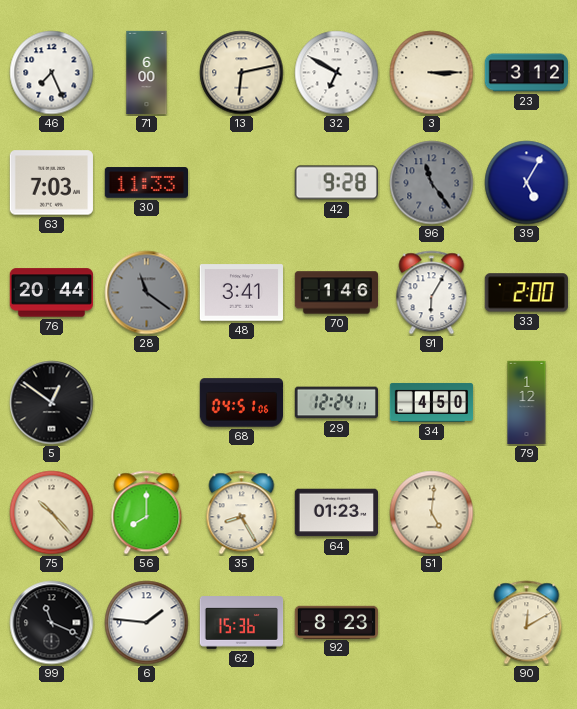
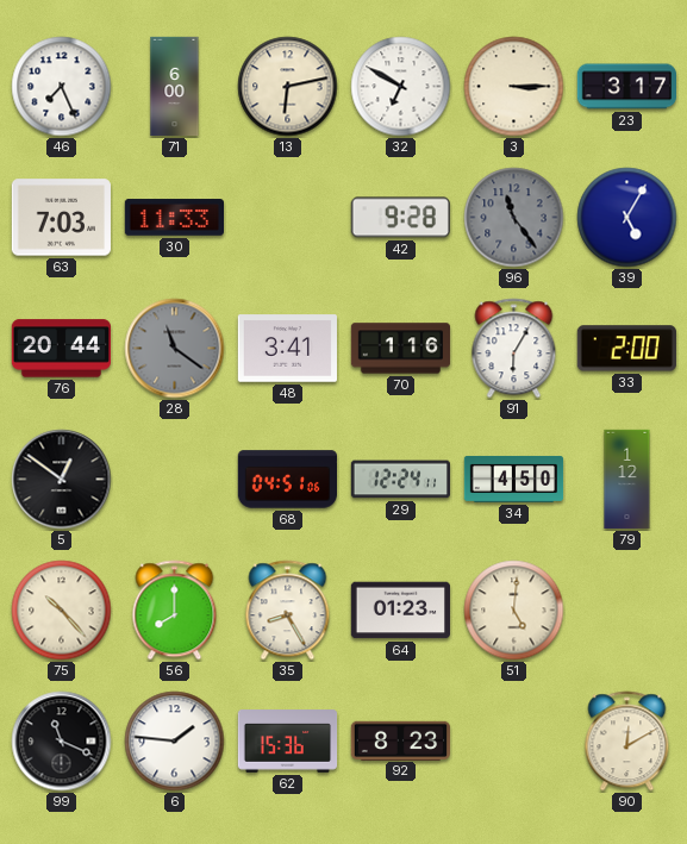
23: 3:12 -> 3:17 (626, 87)
70: 1:46 -> 1:16 (401, 349)
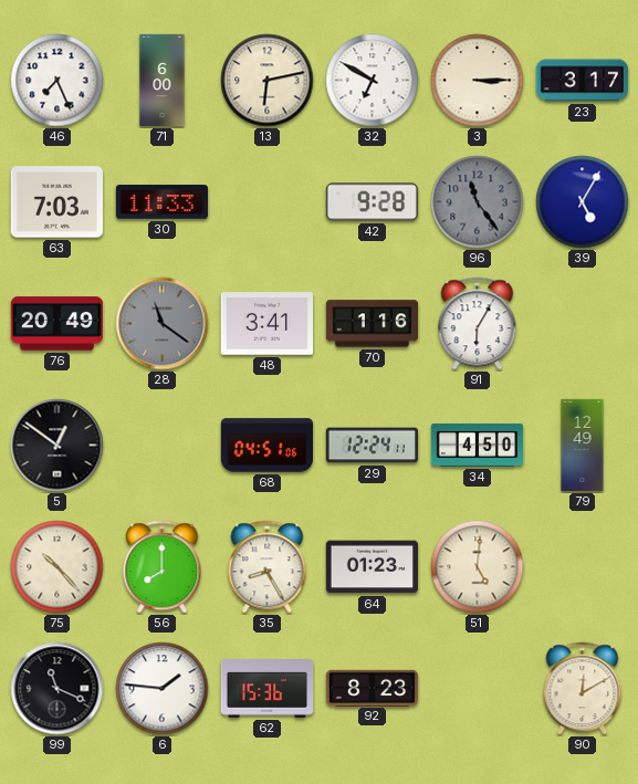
76: 20:44 -> 20:49 (56, 324)
33: 2:00 -> none (626, 349)
79: 1:12 -> 12:49 (583, 446)
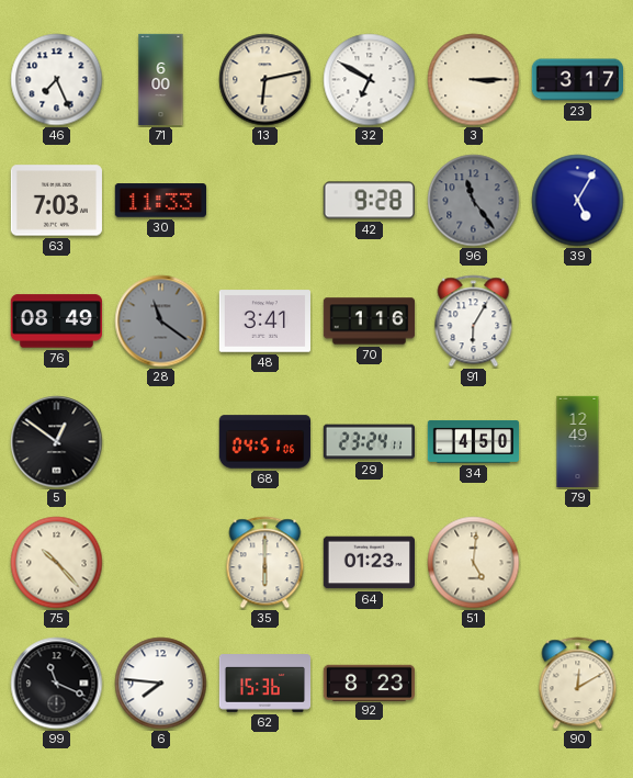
76: 20:49 -> 08:49 (56, 322)
29: 12:24 -> 23:24 (369, 442)
56: 8:00 -> none (163, 567)
35: 8:25 -> 6:00 (265, 563)
6: 1:46 -> 7:46 (161, 684)
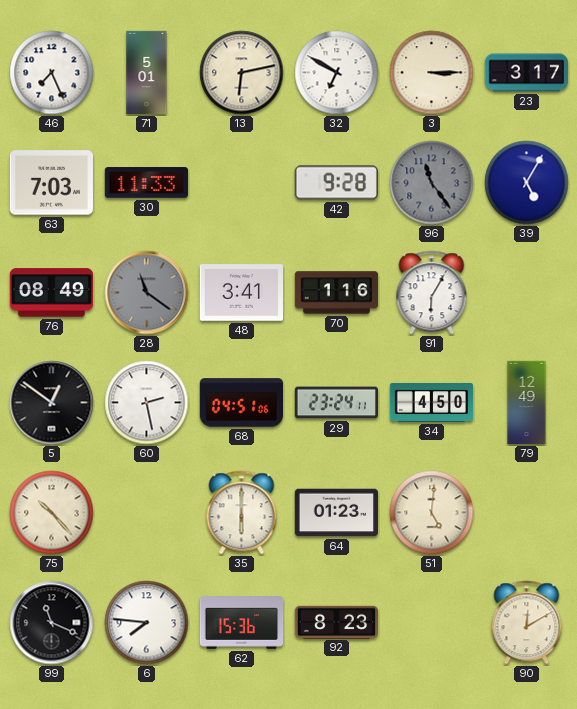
71: 6:00 -> 5:01 (147, 73)
60: none -> 2:28 (147, 403)
